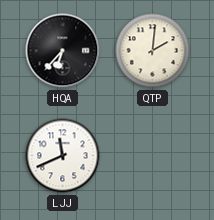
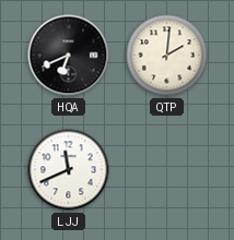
HQA: 6:37 -> 6:41 (69, 56)
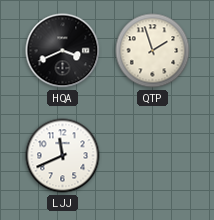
HQA: 6:41 -> 3:41 (63, 51)
QTP: 2:01 -> 1:57 (153, 51)
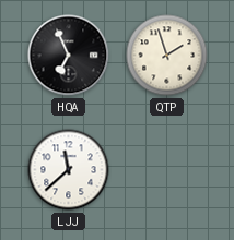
HQA: 3:41 -> 6:56 (69, 56)
LJJ: 11:41 -> 11:38 (69, 170)
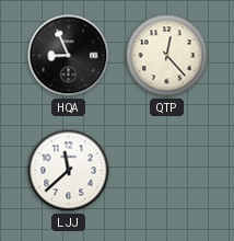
HQA: 6:56 -> 8:56 (69, 56)
QTP: 1:57 -> 12:23 (167, 56)
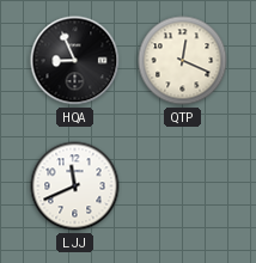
QTP: 12:23 -> 12:19 (183, 61)
LJJ: 11:38 -> 11:41 (75, 186)
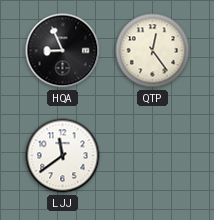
QTP: 12:19 -> 12:24 (153, 51)
LJJ: 11:41 -> 11:39 (63, 156)
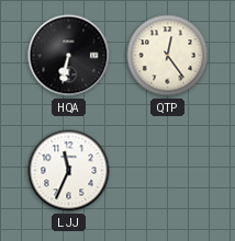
HQA: 8:56 -> 6:32 (69, 56)
LJJ: 11:39 -> 11:34 (69, 171)
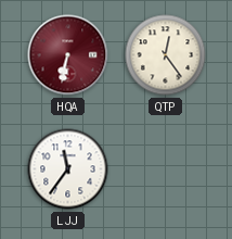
HQA dial: black -> burgundy (68, 55)
LJJ: 11:34 -> 11:36 (68, 169)
